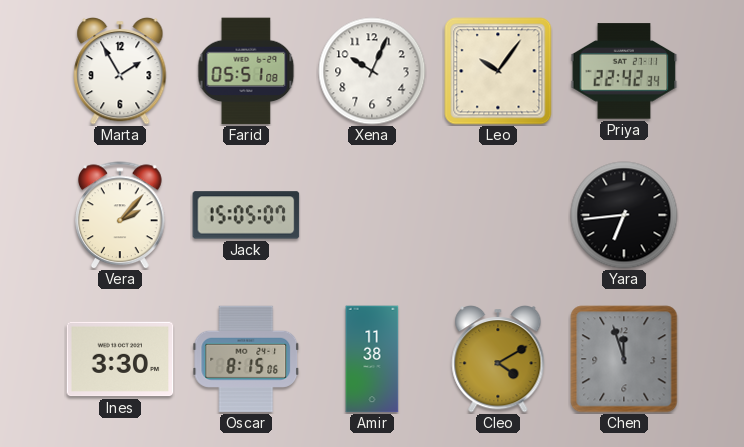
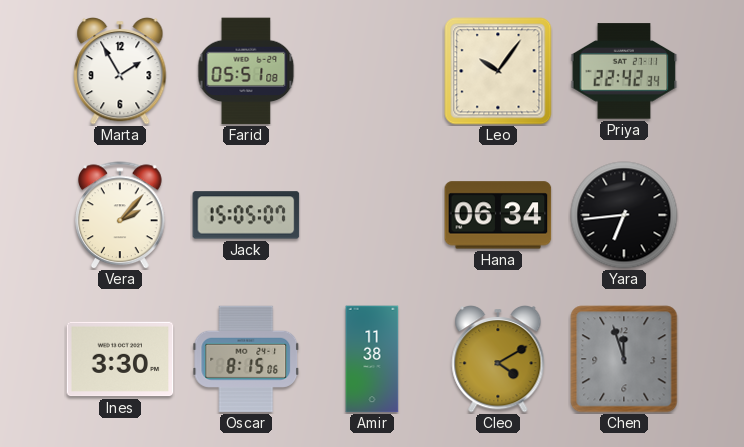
Xena: 10:04 -> none (372, 71)
Hana: none -> 06:34 (498, 215)
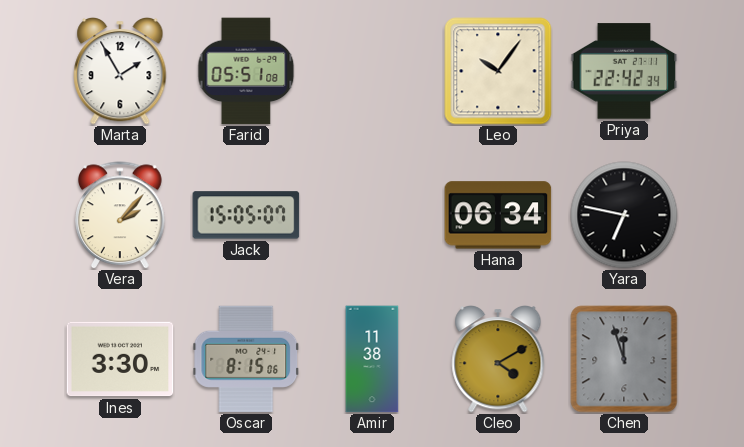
Yara: 6:44 -> 6:47 (624, 215)
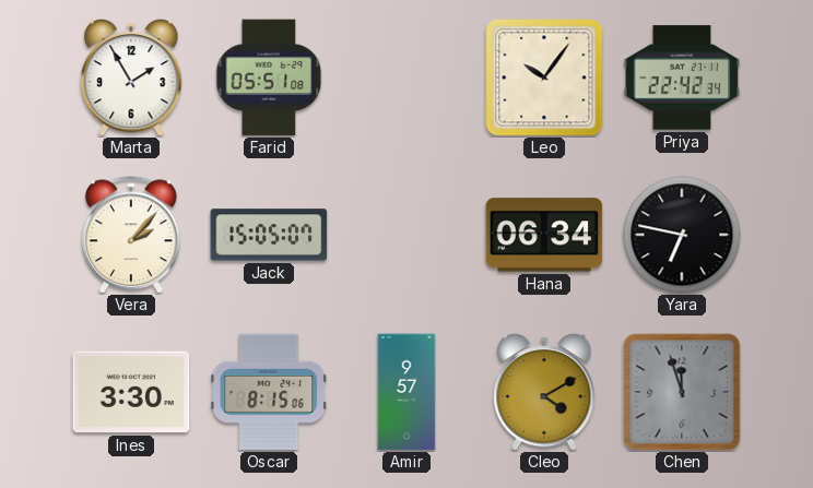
Amir: 11:38 -> 9:57 (406, 392)
